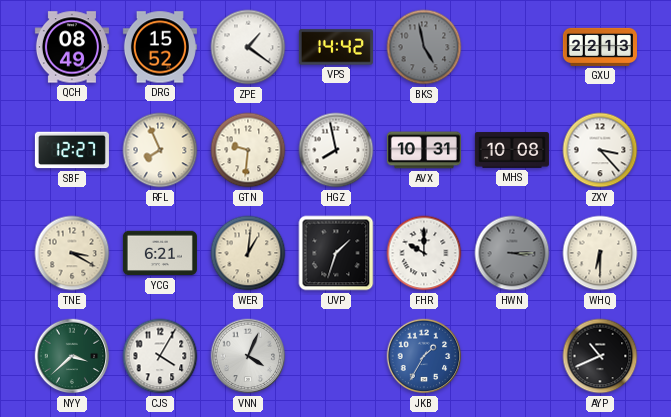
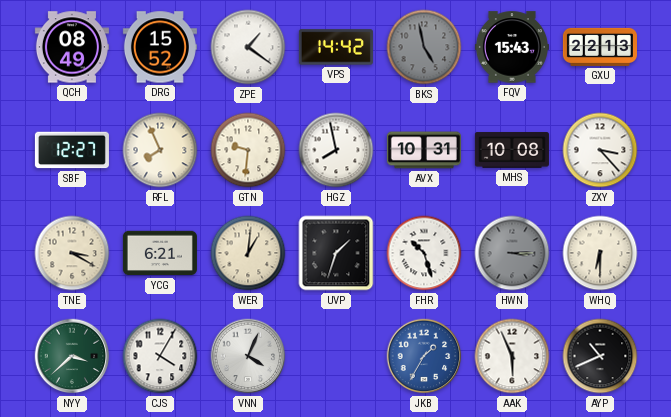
FQV: none -> 15:43 (512, 47)
FHR: 10:00 -> 10:27 (424, 253)
AAK: none -> 5:56 (512, 356)
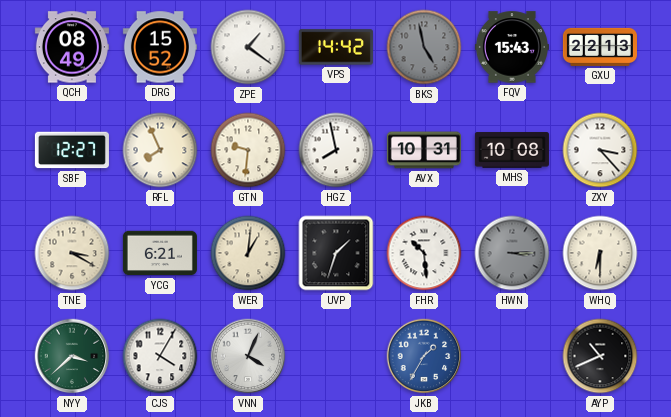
FHR: 10:27 -> 10:29 (424, 253)
AAK: 5:56 -> none (512, 356)
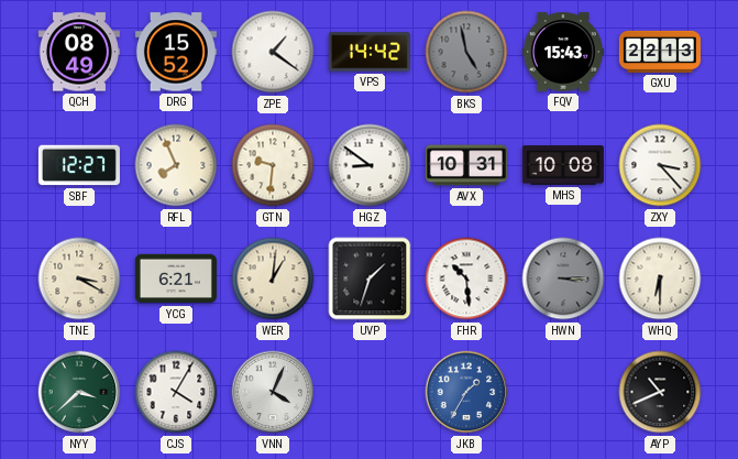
HGZ: 7:58 -> 8:51 (370, 165)
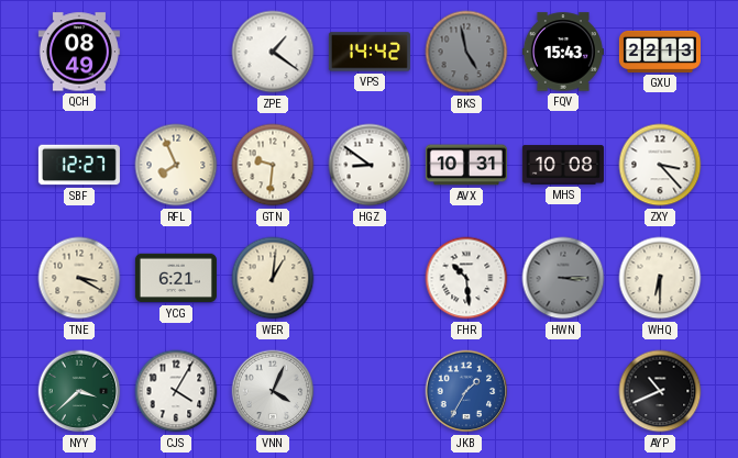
DRG: 15:52 -> none (176, 52)
UVP: 1:33 -> none (370, 278)
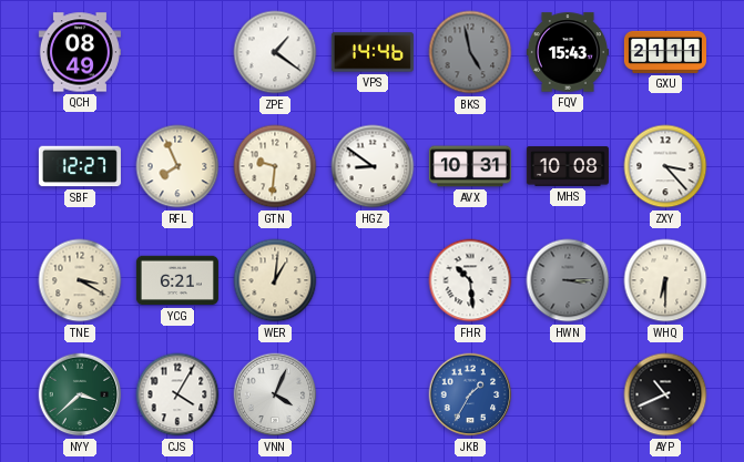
VPS: 14:42 -> 14:46 (373, 52)
GXU: 22:13 -> 21:11 (665, 52)
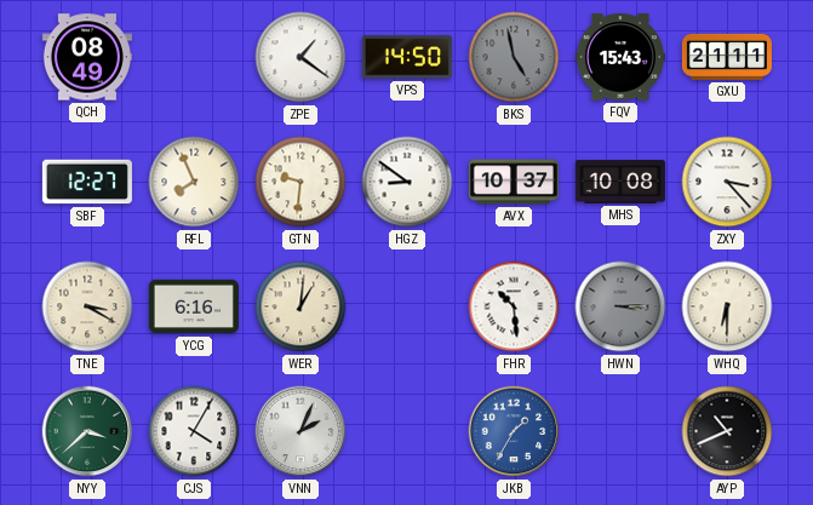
VPS: 14:46 -> 14:50 (407, 57)
AVX: 10:31 -> 10:37 (514, 182)
YCG: 6:21 -> 6:16 (194, 306)
VNN: 4:04 -> 2:04 (300, 431)
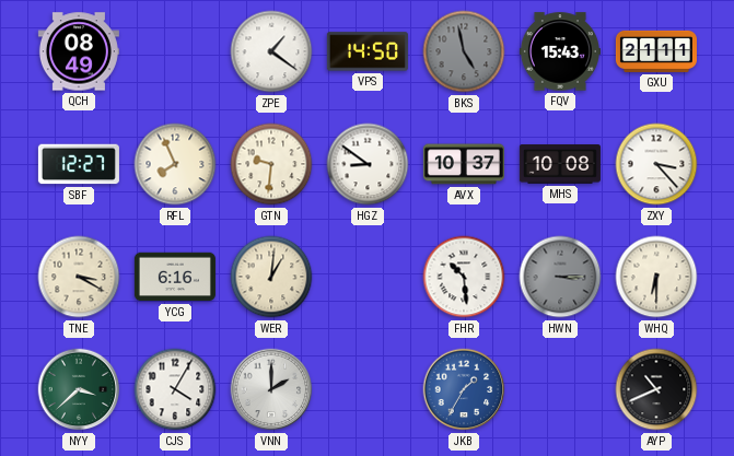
VNN: 2:04 -> 2:00 (271, 389)
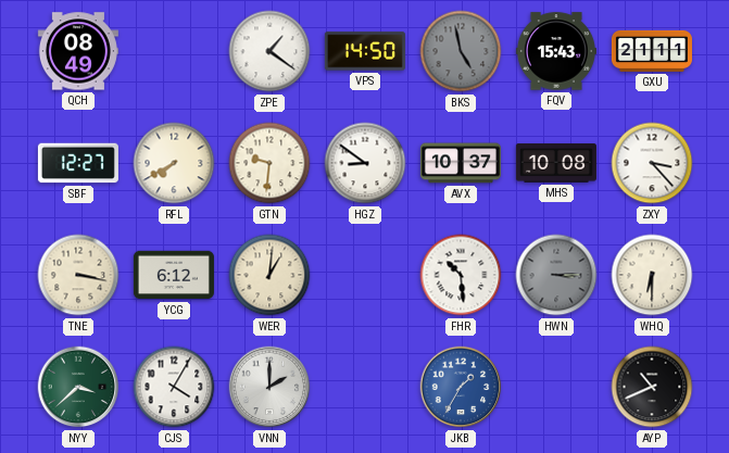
RFL: 7:56 -> 7:40 (174, 163)
TNE: 3:20 -> 3:17 (78, 275)
YCG: 6:16 -> 6:12 (174, 275)
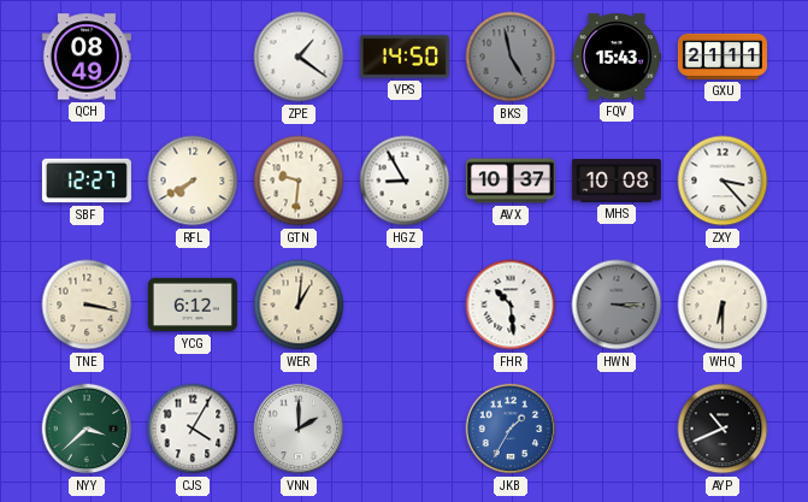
HGZ: 8:51 -> 8:55 (405, 181)
